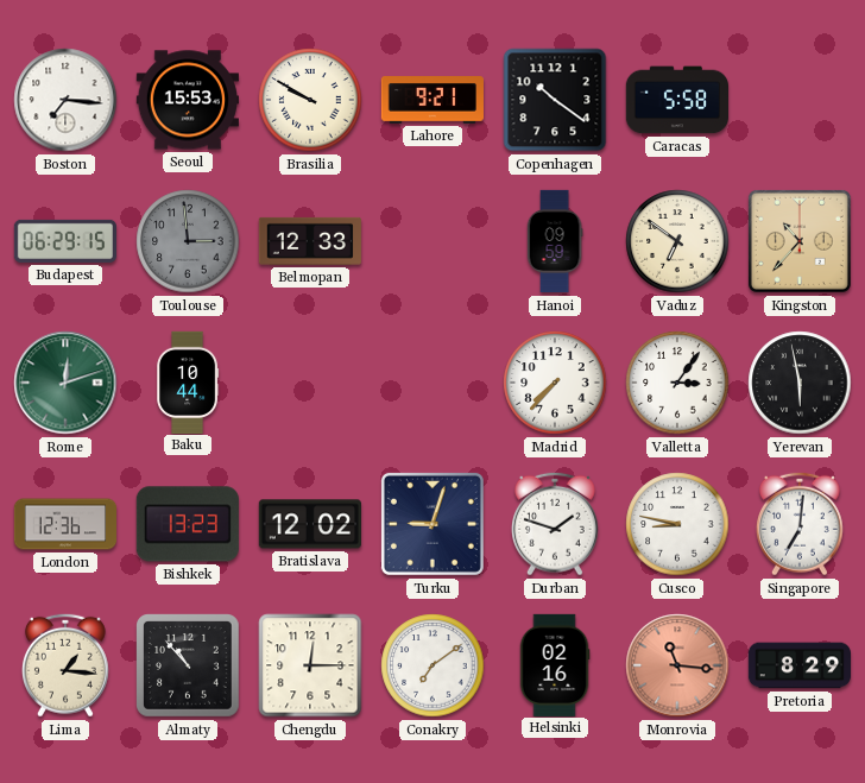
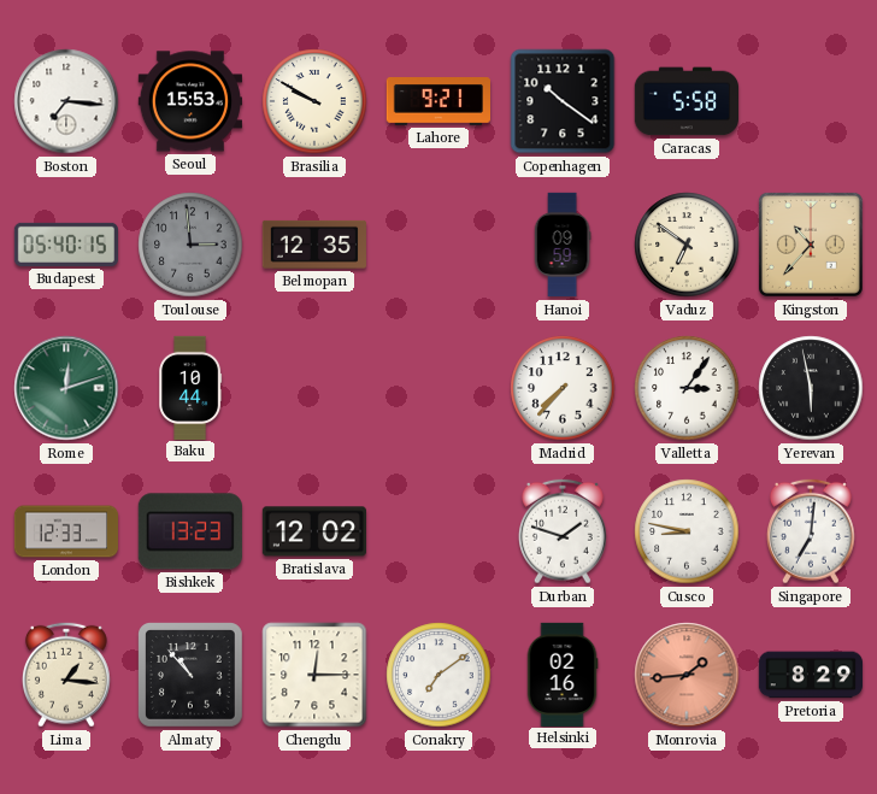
Budapest: 06:29 -> 05:40 (65, 245)
Belmopan: 12:33 -> 12:35 (314, 245)
London: 12:36 -> 12:33 (66, 531)
Turku: 9:03 -> none (432, 524)
Monrovia: 11:16 -> 1:44 (687, 675)
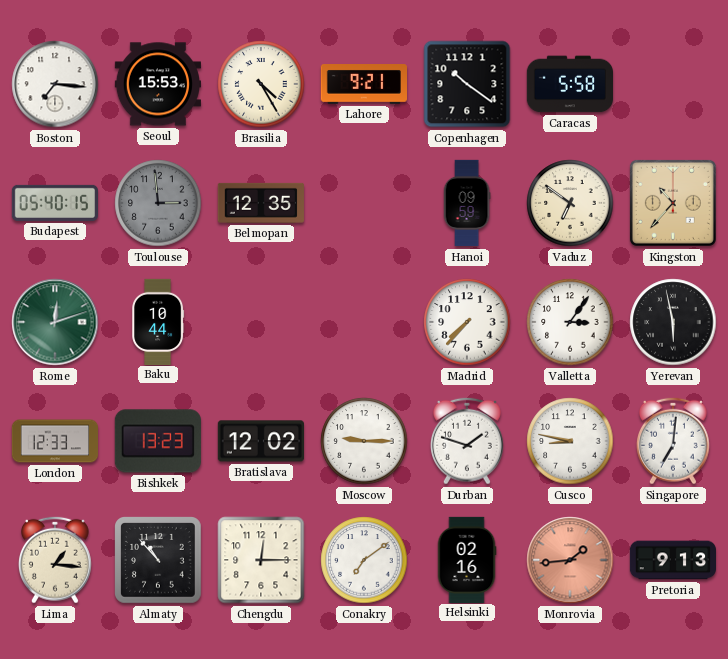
Brasilia: 9:50 -> 4:25 (261, 84)
Moscow: none -> 9:15 (364, 441)
Pretoria: 8:29 -> 9:13 (672, 560)
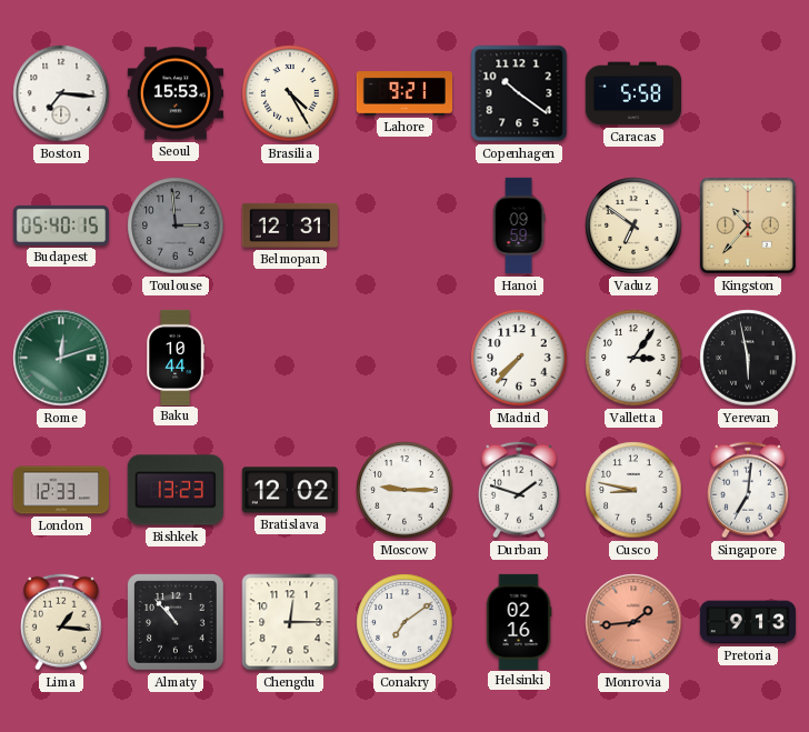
Belmopan: 12:35 -> 12:31 (290, 225)
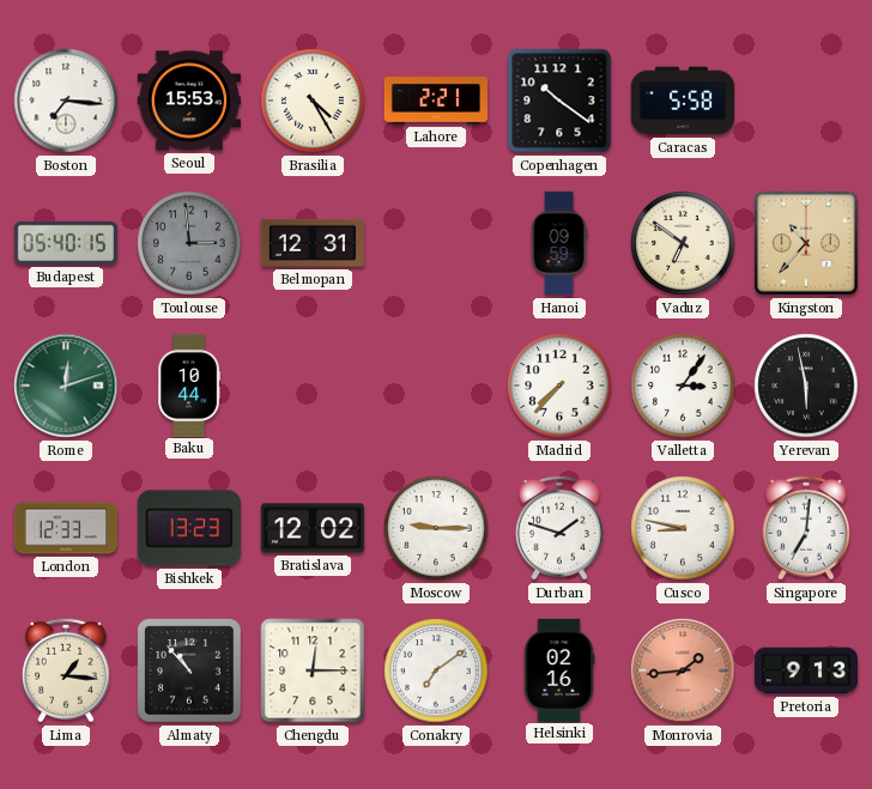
Lahore: 9:21 -> 2:21 (435, 102)
